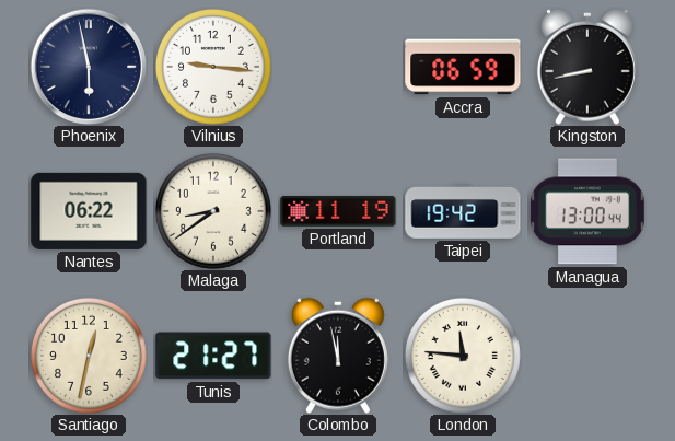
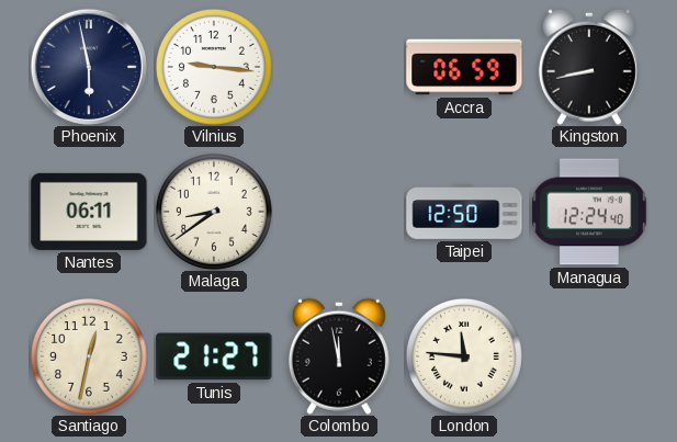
Nantes: 06:22 -> 06:11 (89, 212)
Portland: 11:19 -> none (338, 211)
Taipei: 19:42 -> 12:50 (464, 212)
Managua: 13:00 -> 12:24 (589, 212)
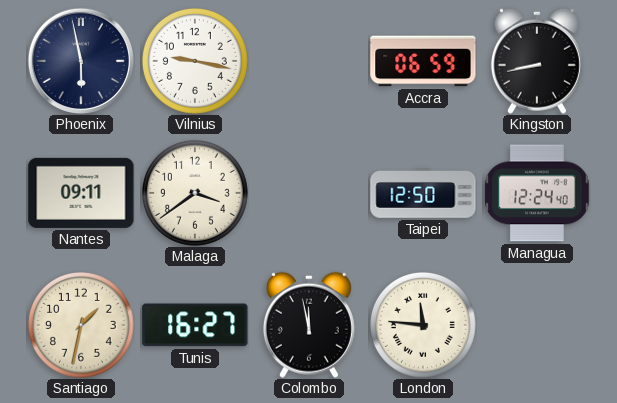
Vilnius: 9:16 -> 9:17 (195, 61)
Nantes: 06:11 -> 09:11 (81, 193)
Malaga: 8:39 -> 3:39 (195, 193)
Santiago: 12:32 -> 1:32 (81, 325)
Tunis: 21:27 -> 16:27 (195, 325)
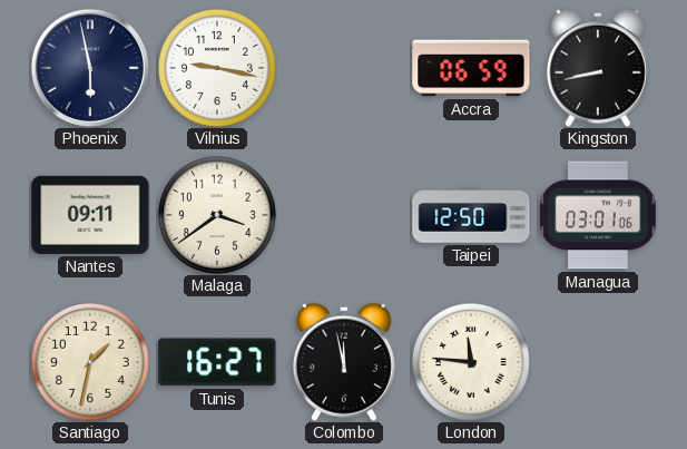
Managua: 12:24 -> 03:01 (598, 215)
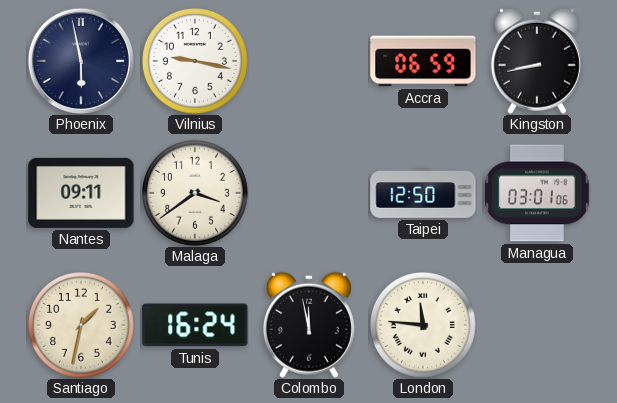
Tunis: 16:27 -> 16:24 (195, 325)
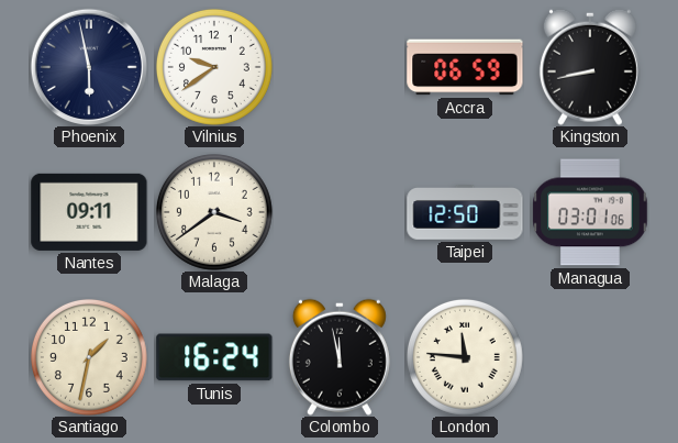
Vilnius: 9:17 -> 9:39 (214, 67)
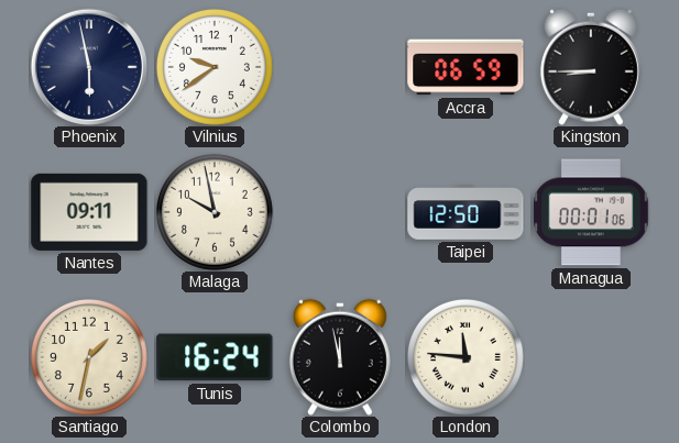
Kingston: 8:43 -> 8:45 (591, 67)
Malaga: 3:39 -> 9:58 (215, 212)
Managua: 03:01 -> 00:01 (591, 212)
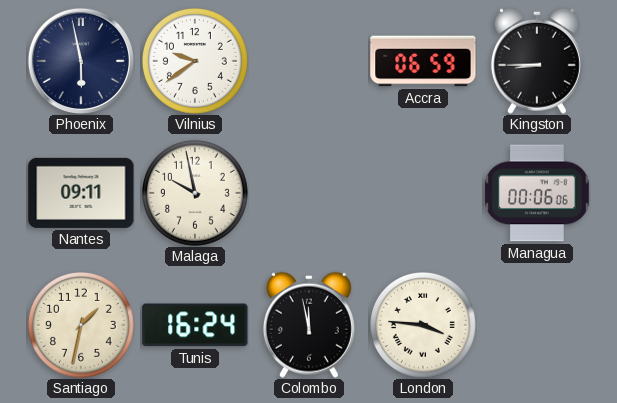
Taipei: 12:50 -> none (466, 212)
Managua: 00:01 -> 00:06 (537, 193)
London: 11:46 -> 3:46 (423, 325)
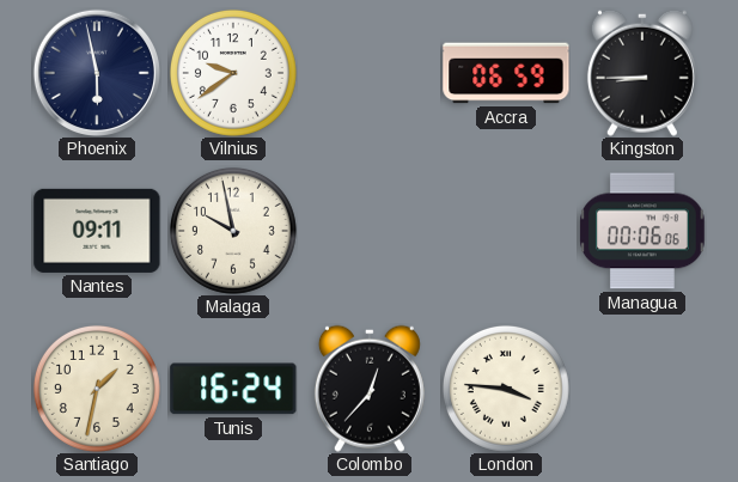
Colombo: 11:58 -> 12:37 (370, 389)
